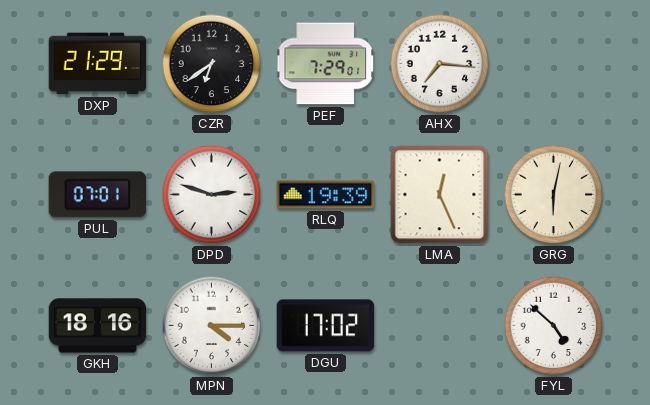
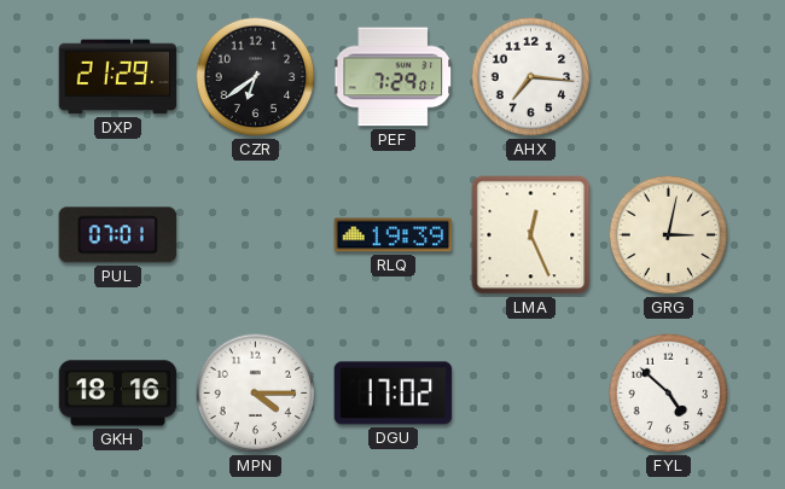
DPD: 2:48 -> none (212, 195)
GRG: 6:02 -> 3:02 (669, 235)
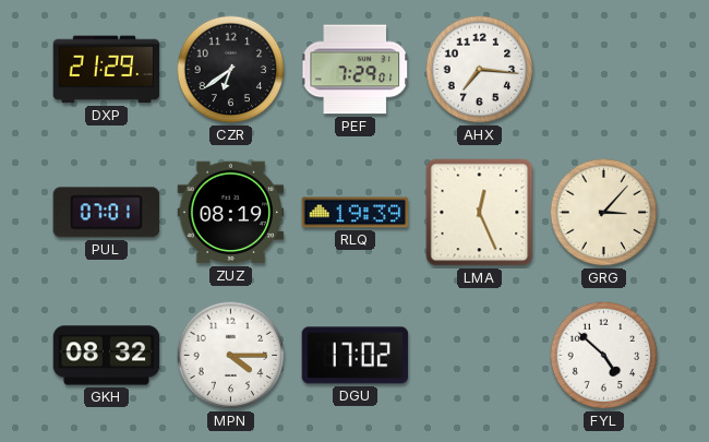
ZUZ: none -> 08:19 (231, 213)
GRG: 3:02 -> 3:07 (604, 213)
GKH: 18:16 -> 08:32 (107, 356)
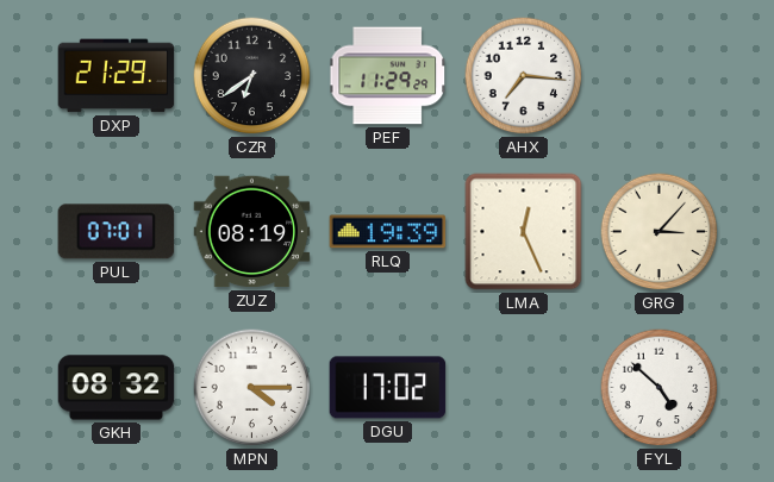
PEF: 7:29 -> 11:29 (388, 76)
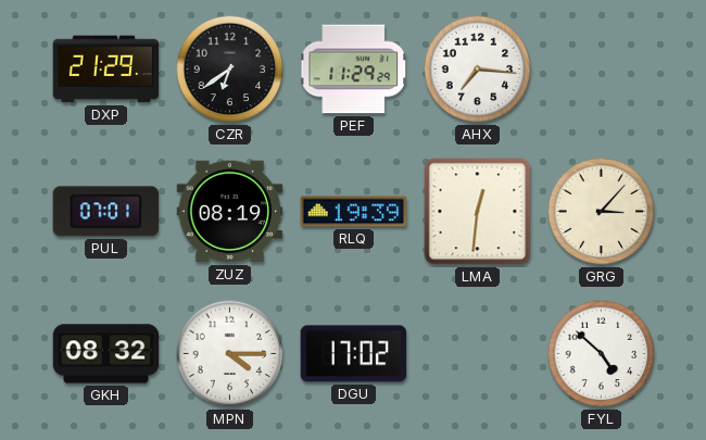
LMA: 12:26 -> 12:31 (478, 212)
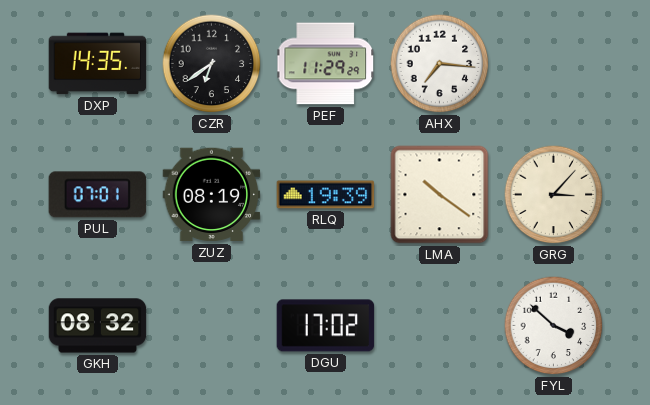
DXP: 21:29 -> 14:35 (98, 64)
LMA: 12:31 -> 10:21 (440, 195)
MPN: 4:15 -> none (230, 354)
FYL: 4:52 -> 3:52 (554, 326)
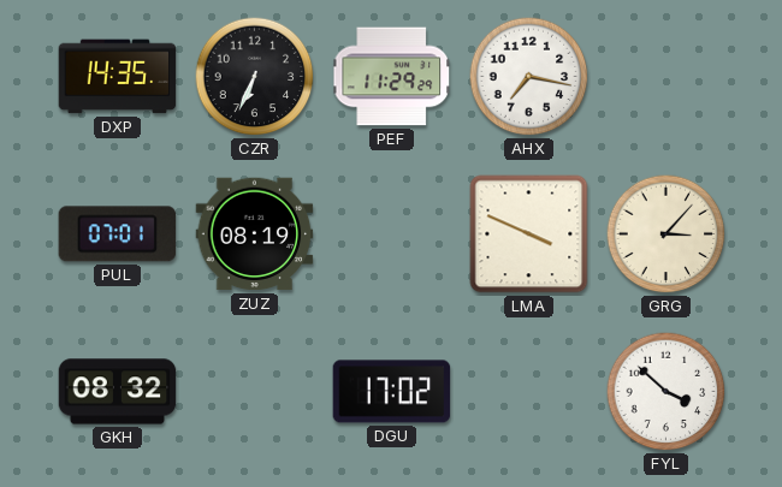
CZR: 6:39 -> 6:34 (255, 77)
AHX: 7:16 -> 7:17 (529, 77)
RLQ: 19:39 -> none (326, 195)
LMA: 10:21 -> 3:49 (529, 234)
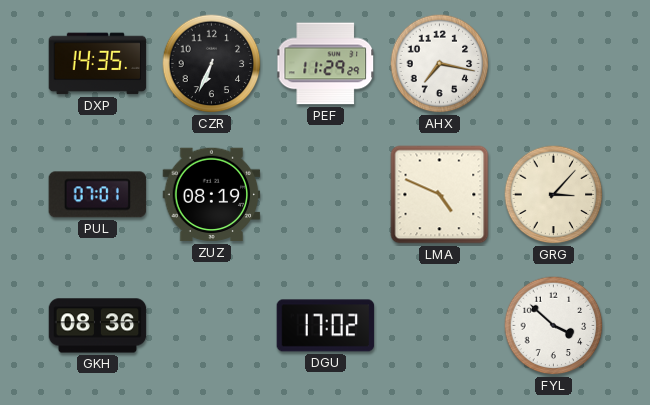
LMA: 3:49 -> 4:49 (440, 195)
GKH: 08:32 -> 08:36 (98, 326)
